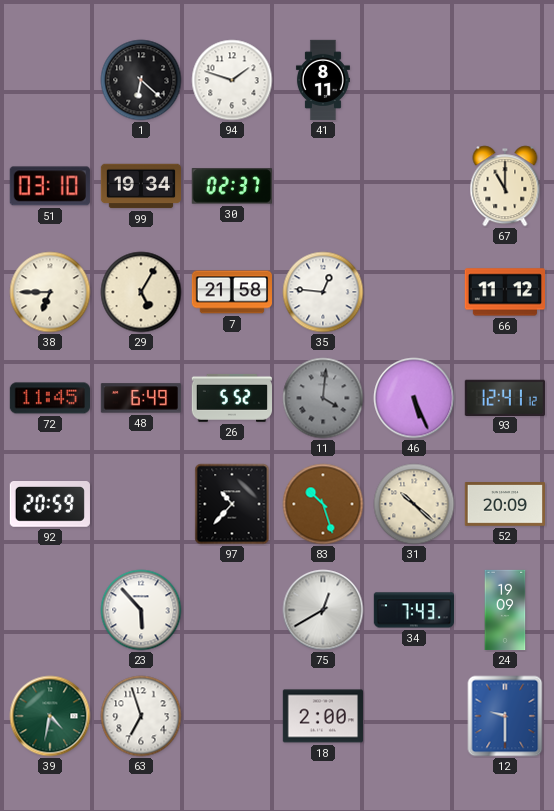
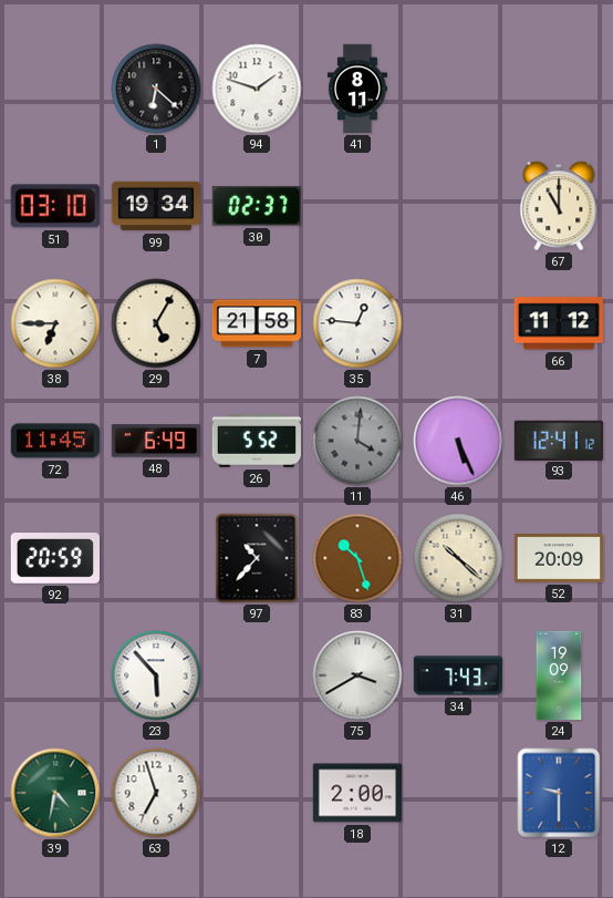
75: 12:40 -> 3:40 (357, 675)
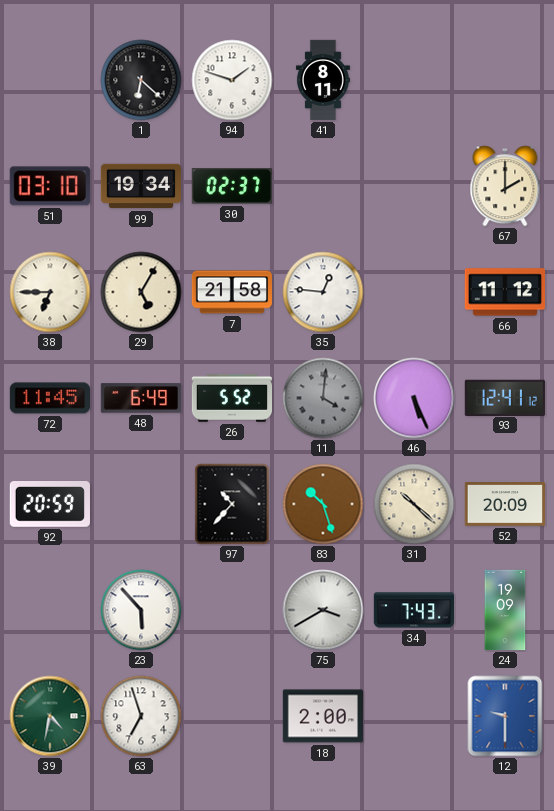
67: 11:00 -> 2:00 (505, 186)
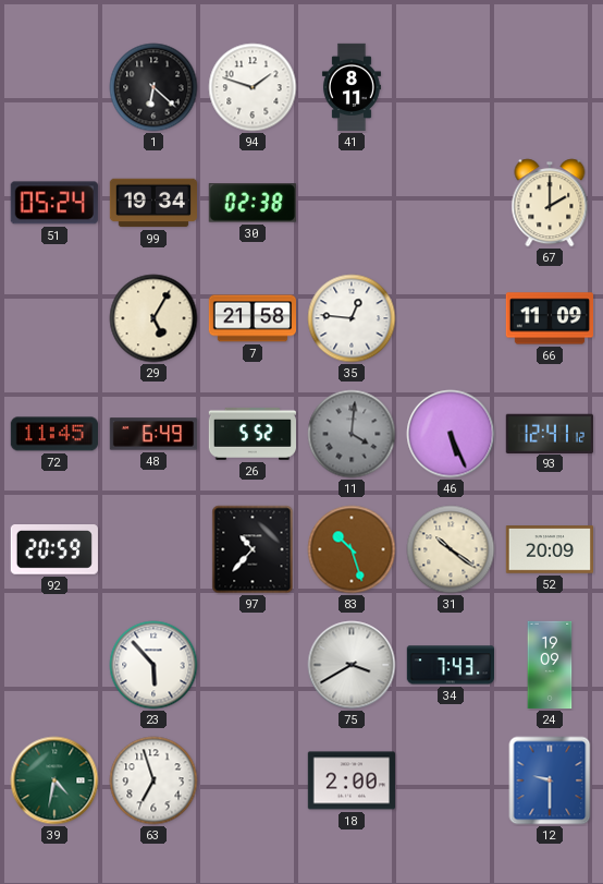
51: 03:10 -> 05:24 (54, 203)
30: 02:37 -> 02:38 (253, 203)
38: 6:45 -> none (50, 292)
66: 11:12 -> 11:09 (549, 318)
31: 10:22 -> 10:21 (451, 549)
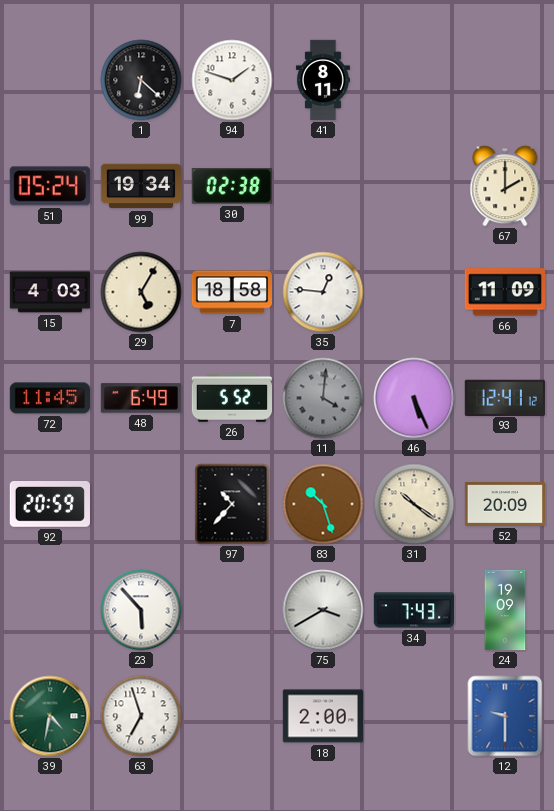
15: none -> 4:03 (49, 292)
7: 21:58 -> 18:58 (231, 292)
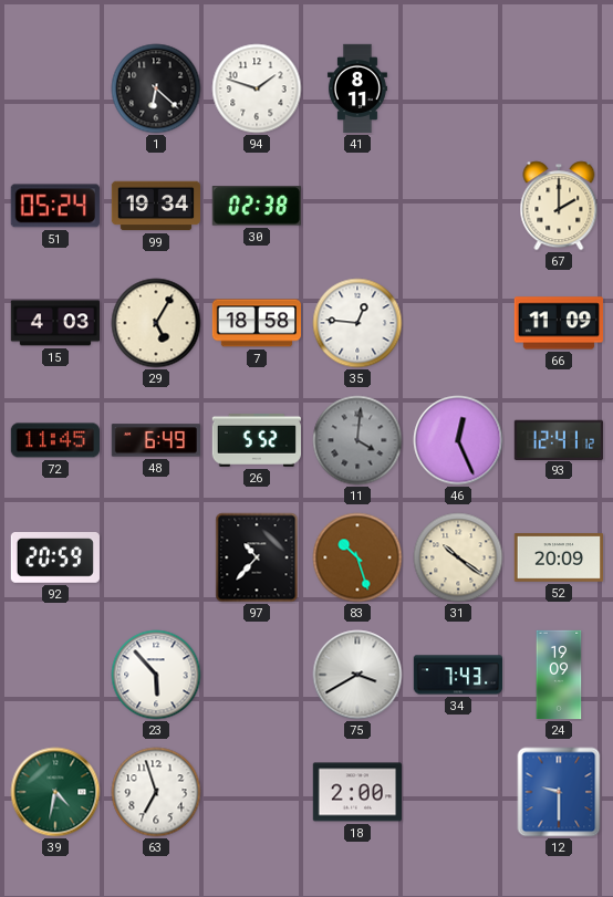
46: 5:26 -> 12:26 (458, 440)
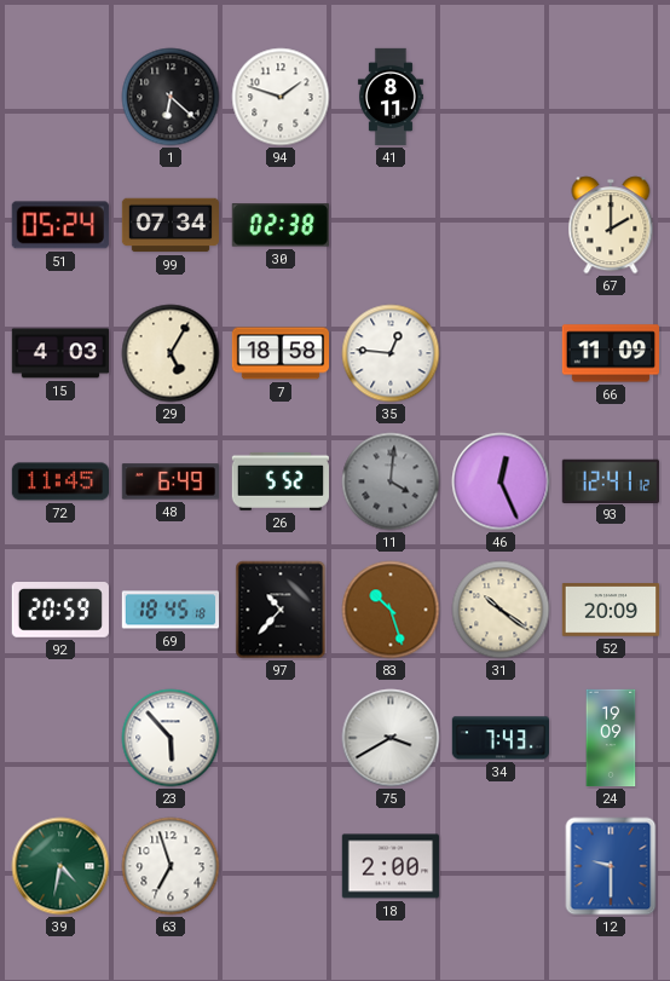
99: 19:34 -> 07:34 (169, 225)
69: none -> 18:45 (169, 610)
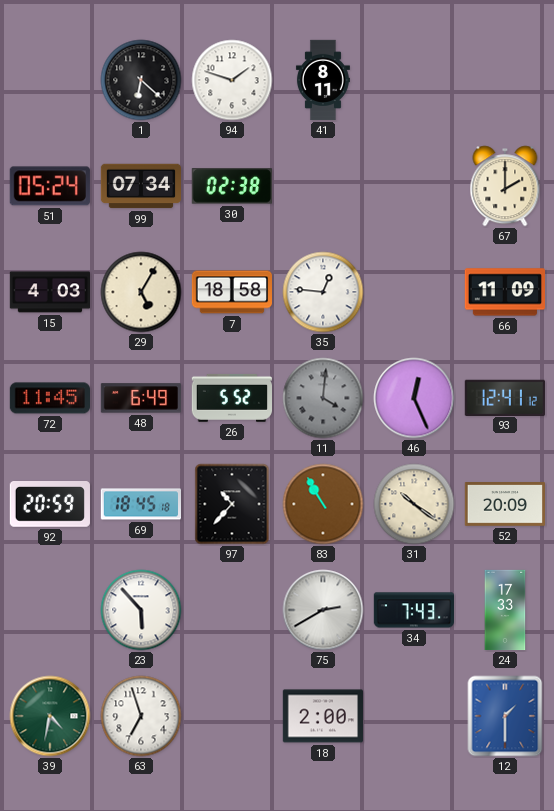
83: 10:27 -> 10:55 (323, 504)
75: 3:40 -> 2:40 (323, 610)
24: 19:09 -> 17:33 (505, 610)
12: 9:30 -> 1:30 (505, 716)
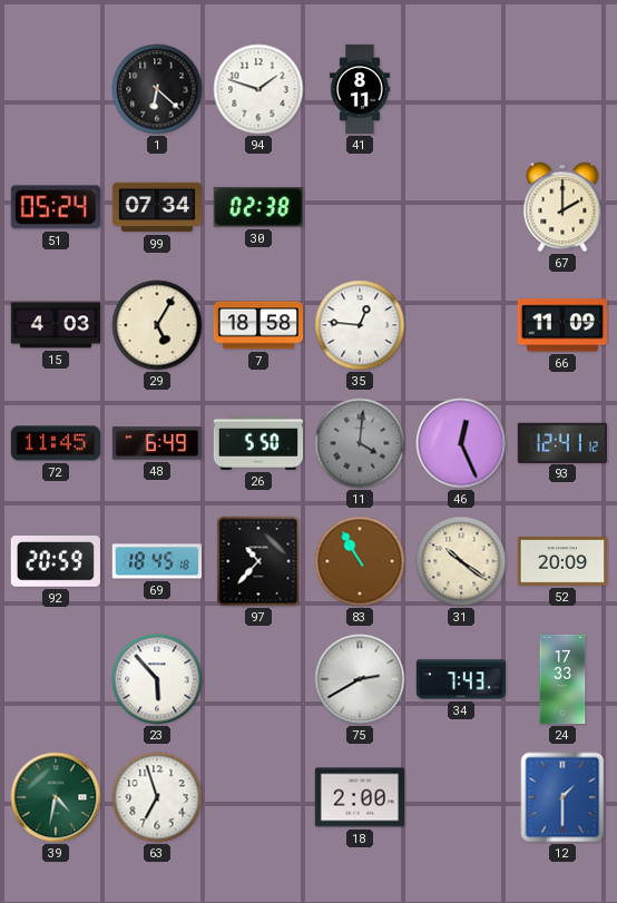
26: 5:52 -> 5:50 (257, 443)
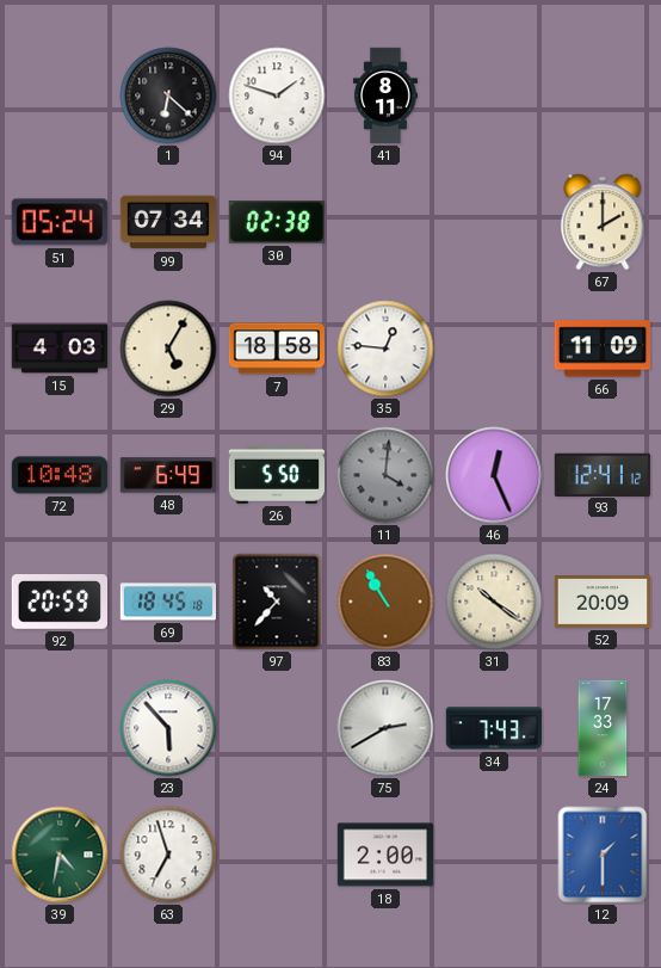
72: 11:45 -> 10:48 (58, 475)
